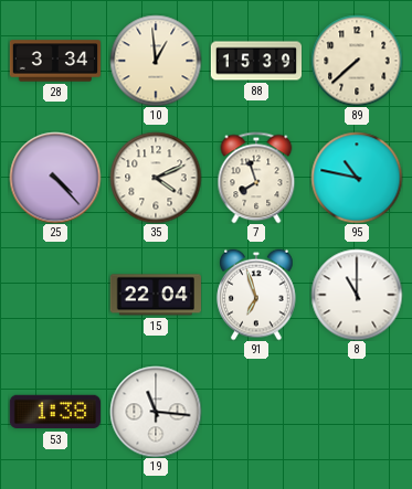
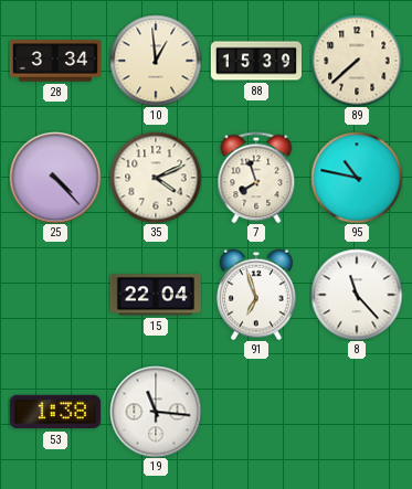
8: 11:00 -> 11:23 (357, 295)
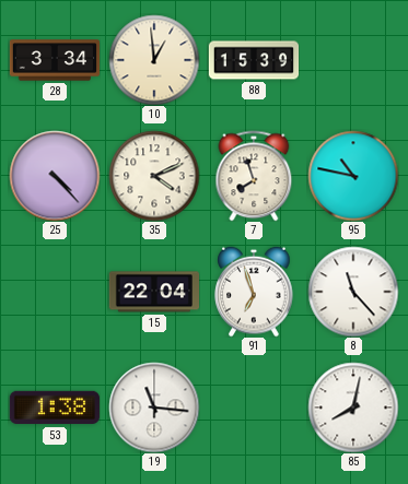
89: 7:38 -> none (357, 61)
85: none -> 8:02 (353, 408)
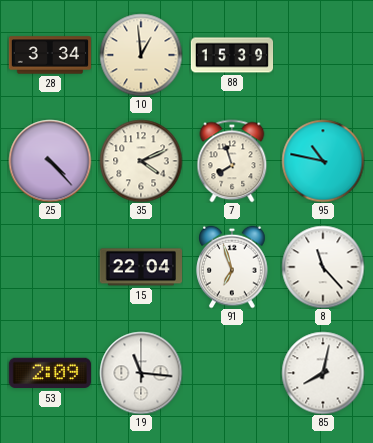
53: 1:38 -> 2:09 (49, 373)
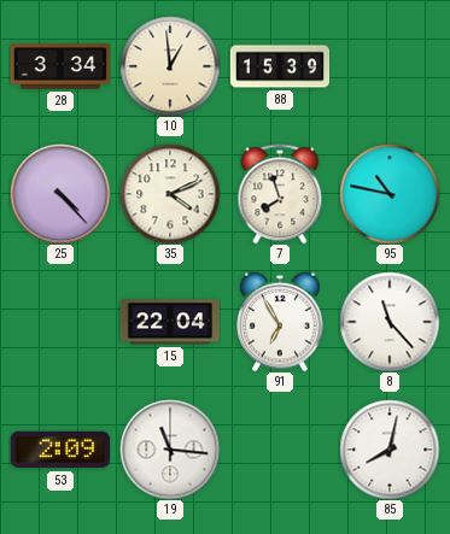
91: 6:57 -> 6:55 (280, 322)
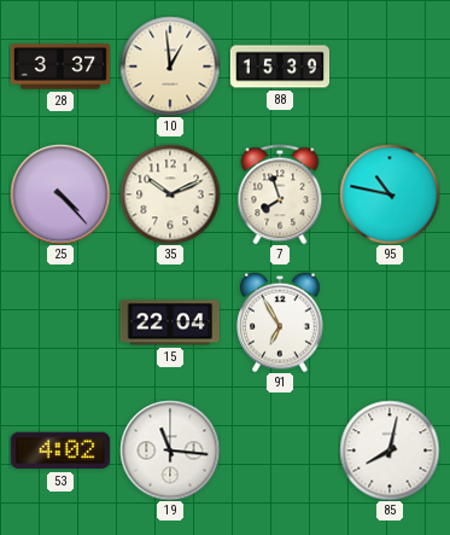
28: 3:34 -> 3:37 (60, 66)
35: 4:11 -> 10:11 (170, 194)
8: 11:23 -> none (390, 322)
53: 2:09 -> 4:02 (59, 450)
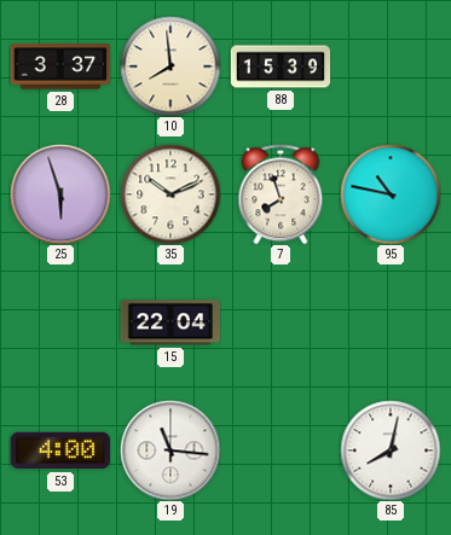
10: 12:59 -> 7:59 (170, 66)
25: 4:23 -> 5:57 (60, 194)
91: 6:55 -> none (280, 322)
53: 4:02 -> 4:00 (59, 450)
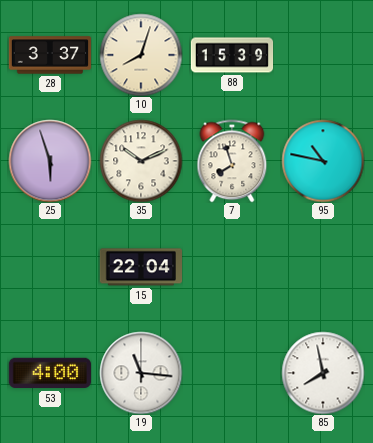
10: 7:59 -> 8:03 (141, 55)
85: 8:02 -> 7:58 (323, 373)
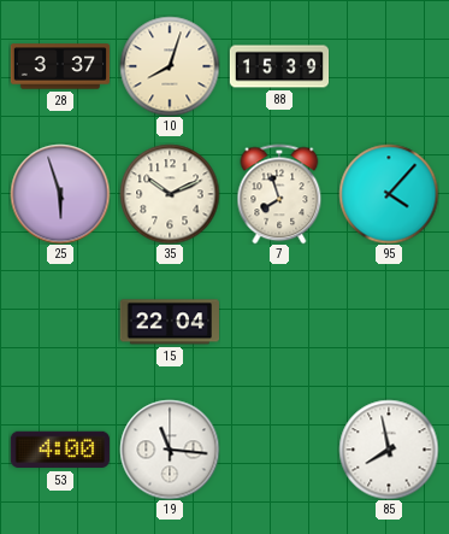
95: 10:47 -> 4:07 (389, 194)
